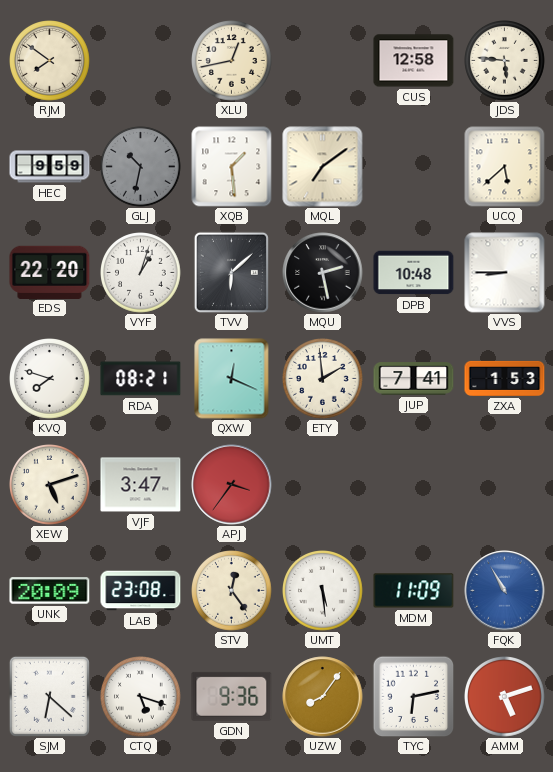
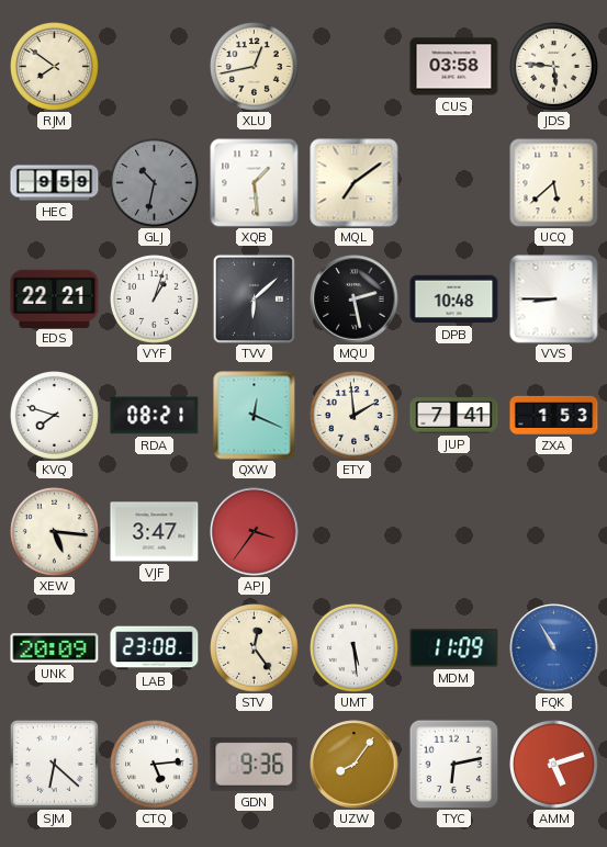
CUS: 12:58 -> 03:58 (454, 67)
EDS: 22:20 -> 22:21 (55, 298)
XEW: 5:12 -> 5:16 (55, 532)
CTQ: 5:18 -> 5:14 (155, 765)
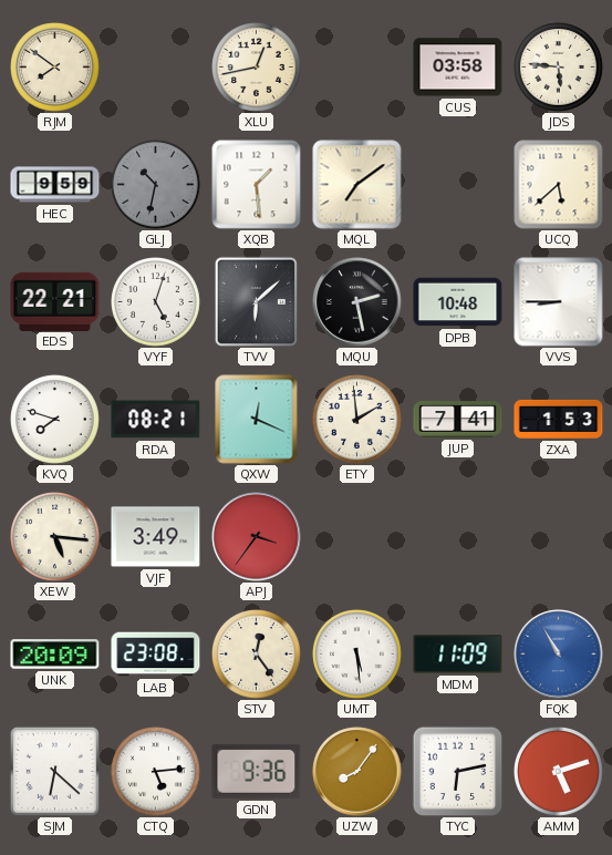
VYF: 1:03 -> 5:03 (156, 302)
VJF: 3:47 -> 3:49 (156, 537)
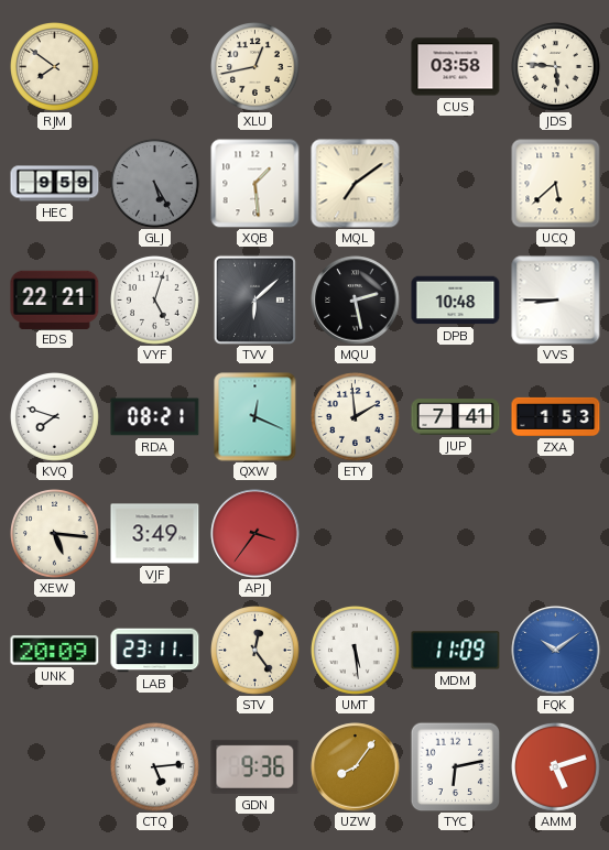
GLJ: 10:32 -> 5:25 (155, 184)
LAB: 23:08 -> 23:11 (155, 651)
FQK: 10:55 -> 10:09 (556, 651)
SJM: 6:22 -> none (54, 771)
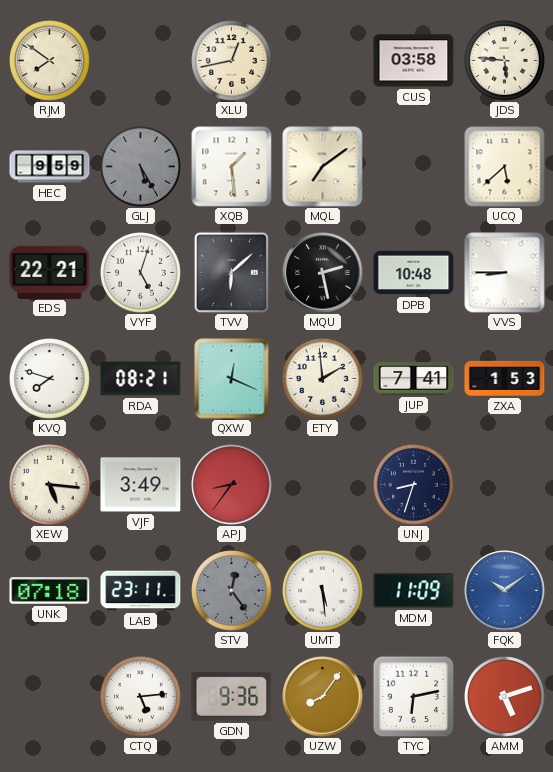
APJ: 3:36 -> 8:36 (232, 485)
UNJ: none -> 8:33 (414, 485)
UNK: 20:09 -> 07:18 (50, 591)
STV dial: cream -> grey (232, 591)
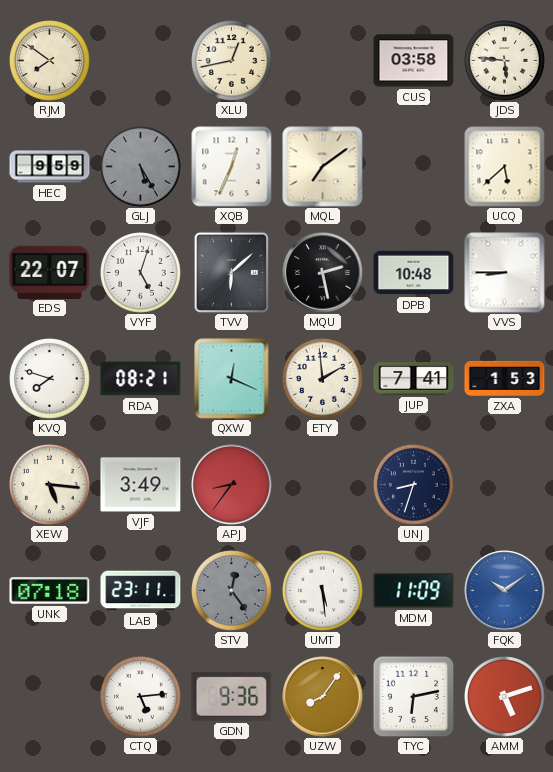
XQB: 1:29 -> 12:34 (232, 167)
EDS: 22:21 -> 22:07 (50, 272)
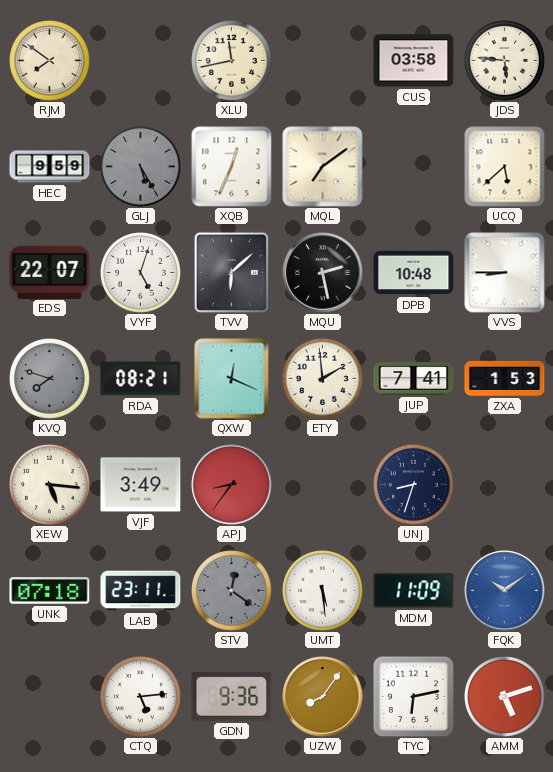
XLU: 12:43 -> 11:43 (232, 61)
KVQ dial: white -> grey (50, 379)
STV: 12:24 -> 12:21 (232, 591)
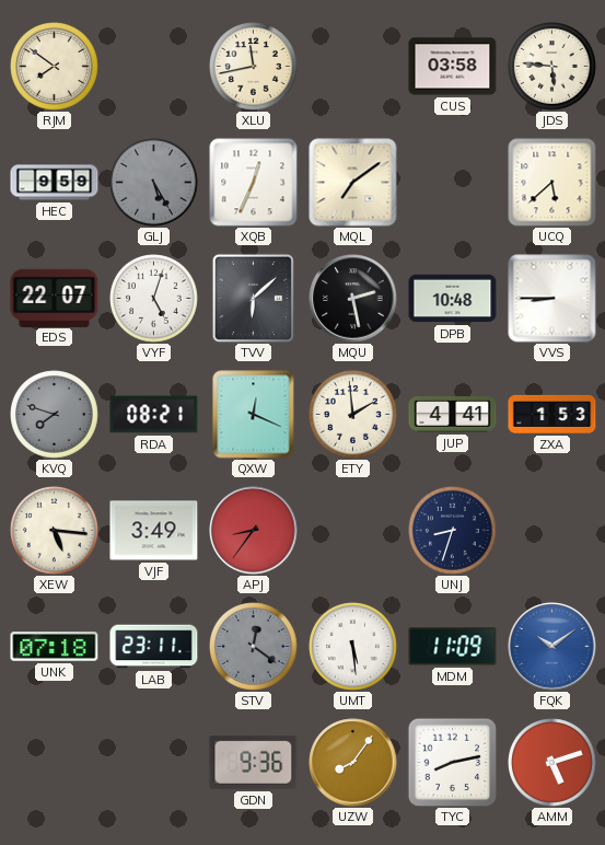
JUP: 7:41 -> 4:41 (453, 415)
CTQ: 5:14 -> none (141, 697)
TYC: 6:13 -> 8:13 (452, 762)
